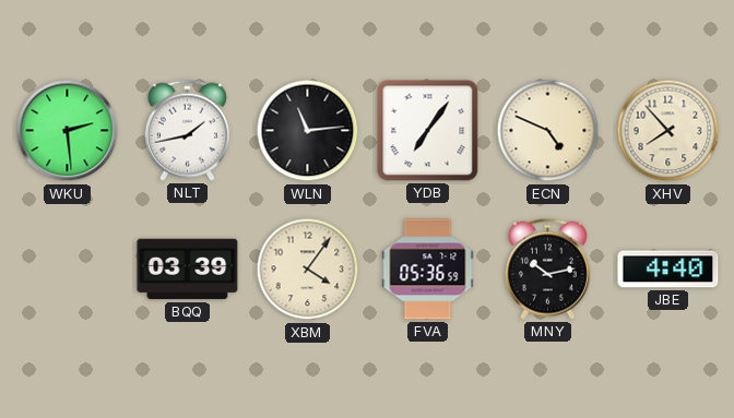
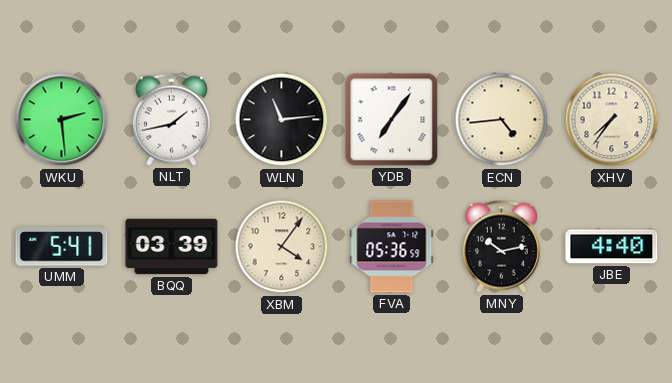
ECN: 4:49 -> 4:44 (502, 120)
XHV: 7:53 -> 7:36 (612, 120)
UMM: none -> 5:41 (62, 247)
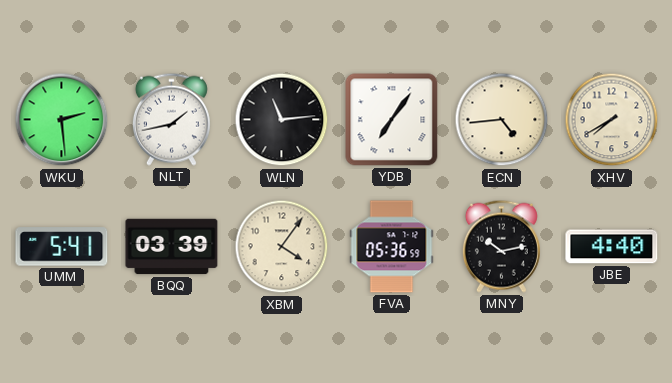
XHV: 7:36 -> 7:40 (612, 120)
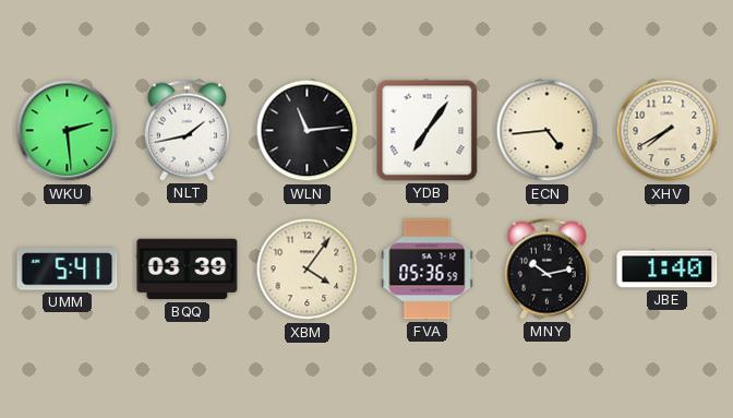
JBE: 4:40 -> 1:40 (668, 270)
